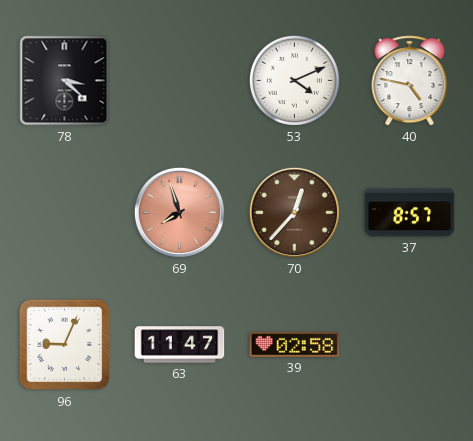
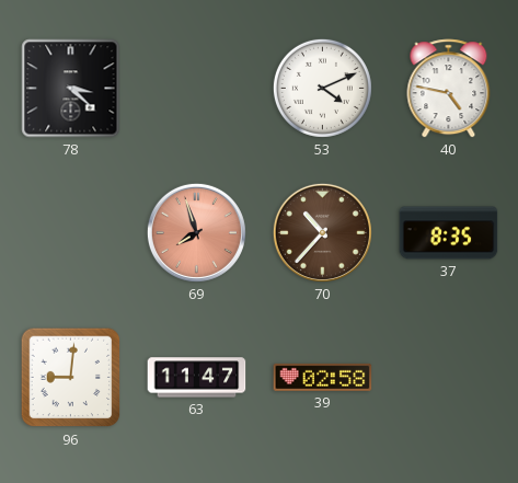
70: 12:37 -> 10:37 (322, 232)
37: 8:57 -> 8:35 (449, 233)
96: 9:04 -> 9:01 (71, 378)
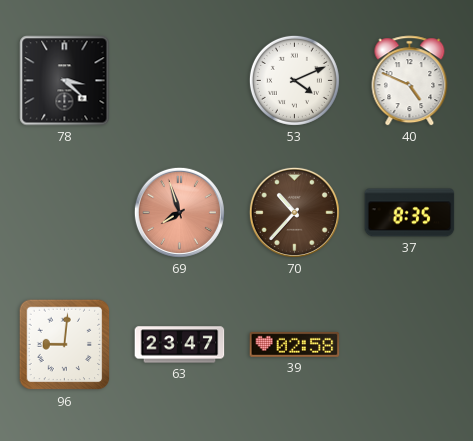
40: 4:47 -> 4:49 (410, 81)
63: 11:47 -> 23:47 (180, 345)
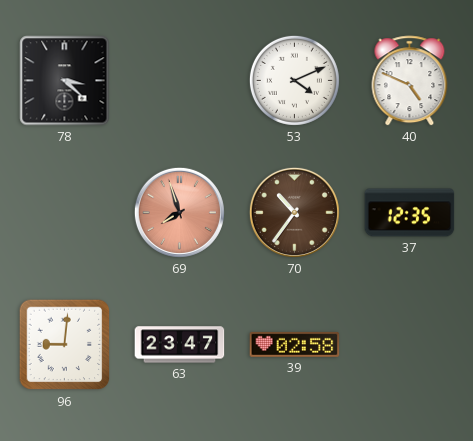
70: 10:37 -> 10:36 (294, 212)
37: 8:35 -> 12:35 (410, 213)
